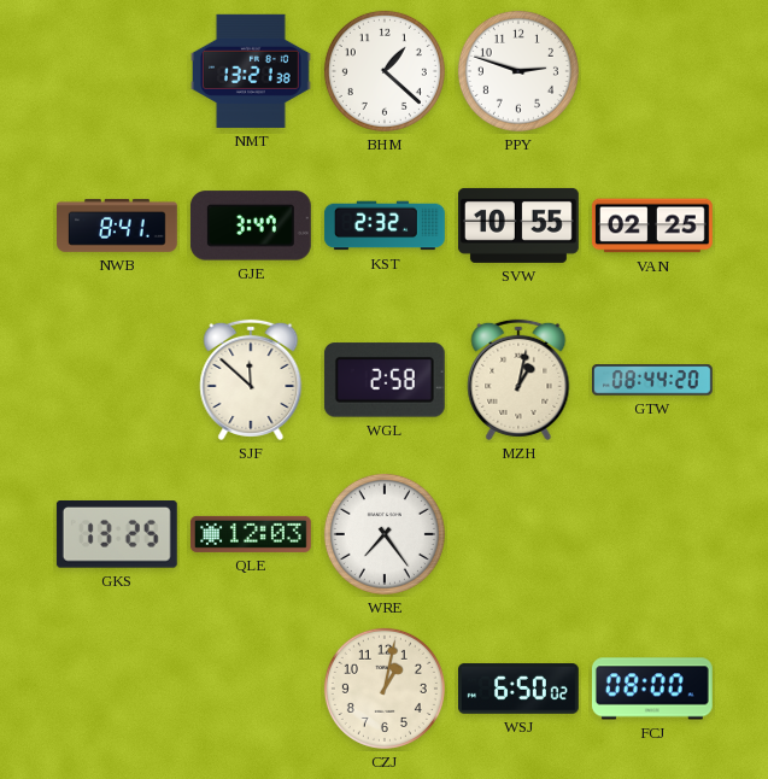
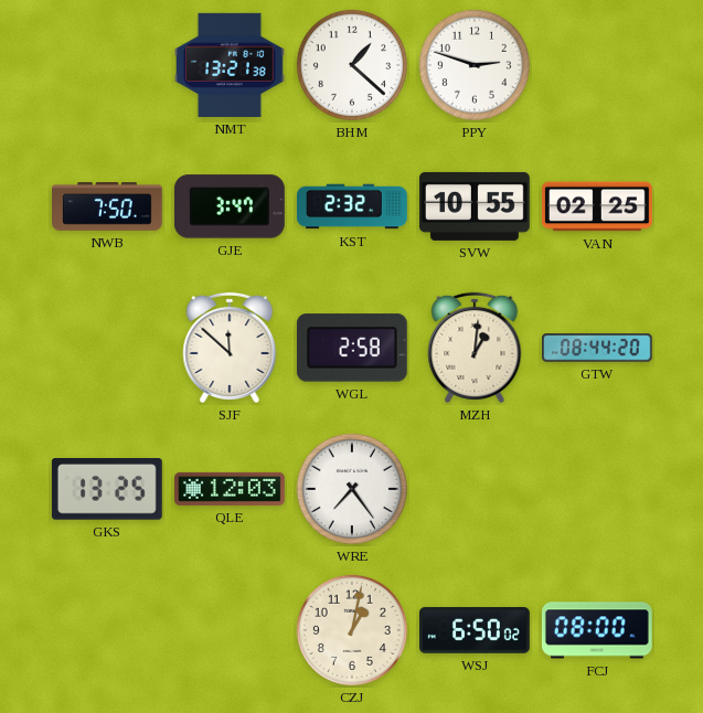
NWB: 8:41 -> 7:50 (108, 207)
MZH: 1:02 -> 1:01 (475, 348)
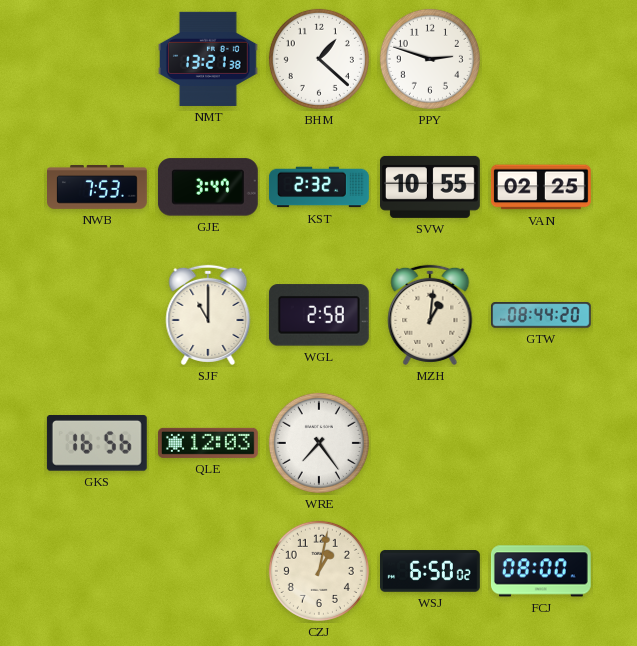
NWB: 7:50 -> 7:53 (98, 188)
SJF: 11:52 -> 11:00 (208, 315)
GKS: 13:25 -> 16:56 (97, 444)
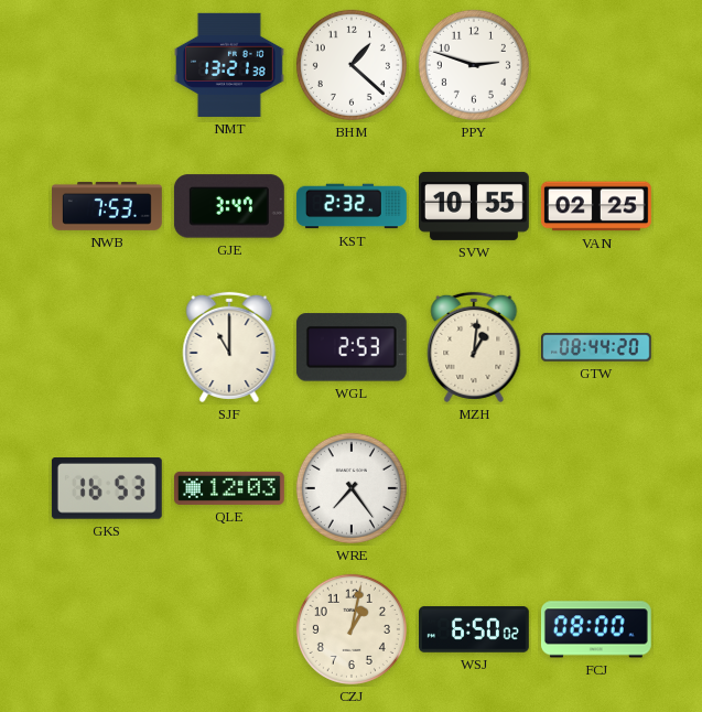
WGL: 2:58 -> 2:53 (352, 347)
GKS: 16:56 -> 16:53 (107, 489)
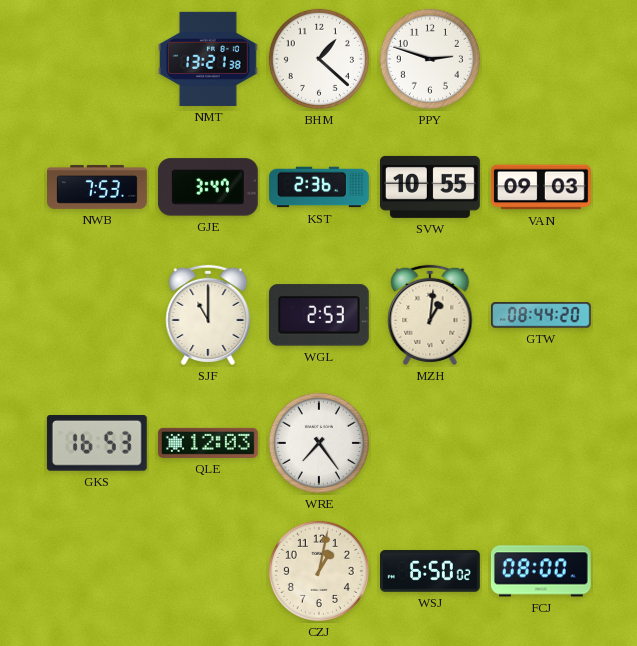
KST: 2:32 -> 2:36 (319, 187)
VAN: 02:25 -> 09:03 (541, 187)
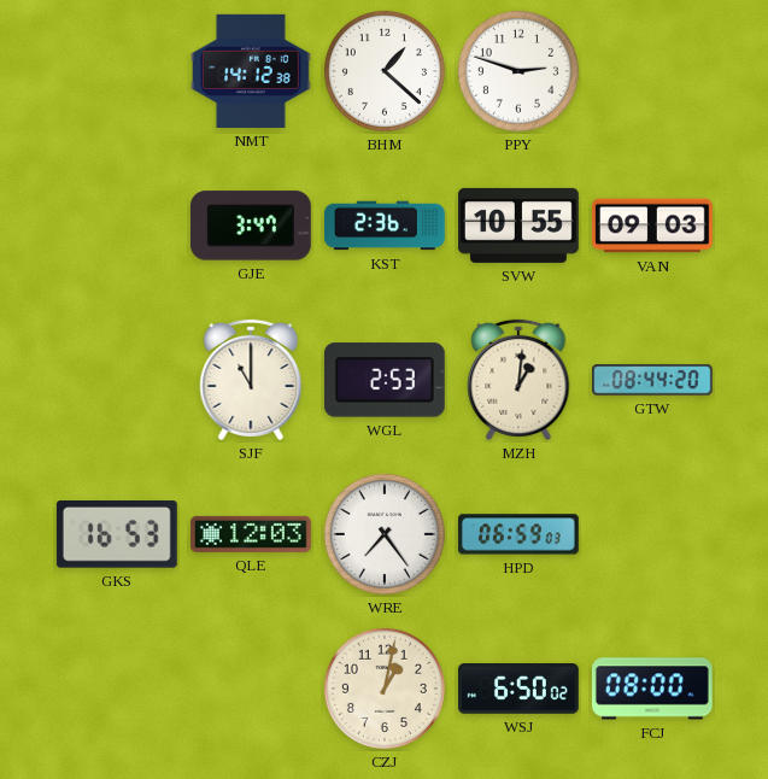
NMT: 13:21 -> 14:12 (251, 71)
NWB: 7:53 -> none (98, 188)
HPD: none -> 06:59 (518, 534)
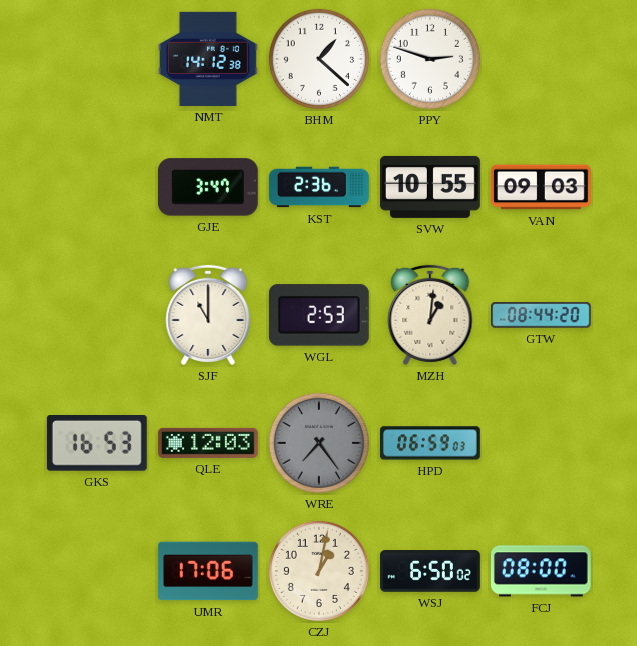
WRE dial: white -> grey (319, 443)
UMR: none -> 17:06 (208, 571)
